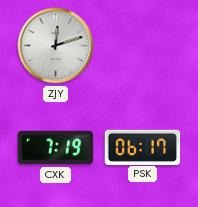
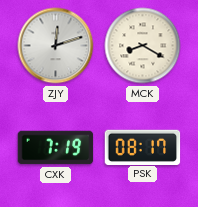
MCK: none -> 8:20 (143, 46)
PSK: 06:17 -> 08:17 (143, 147)
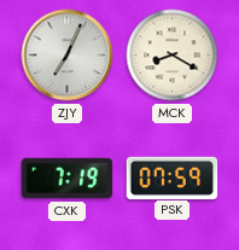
ZJY: 12:12 -> 7:04 (68, 56)
PSK: 08:17 -> 07:59 (173, 178)
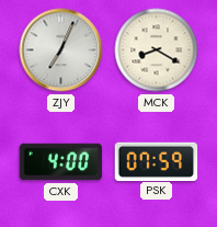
CXK: 7:19 -> 4:00 (61, 162)
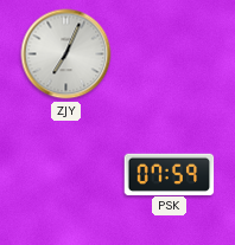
MCK: 8:20 -> none (157, 50)
CXK: 4:00 -> none (61, 162)
